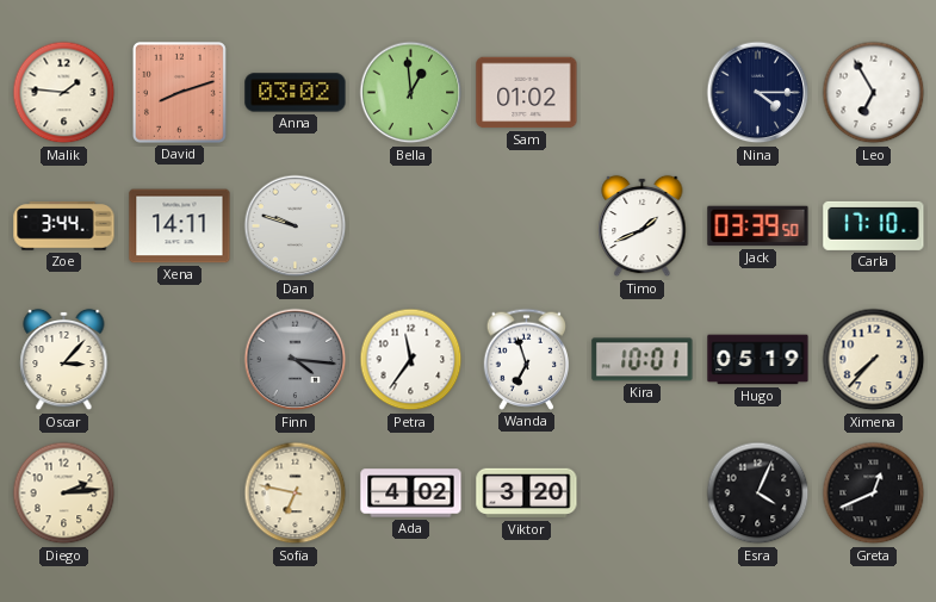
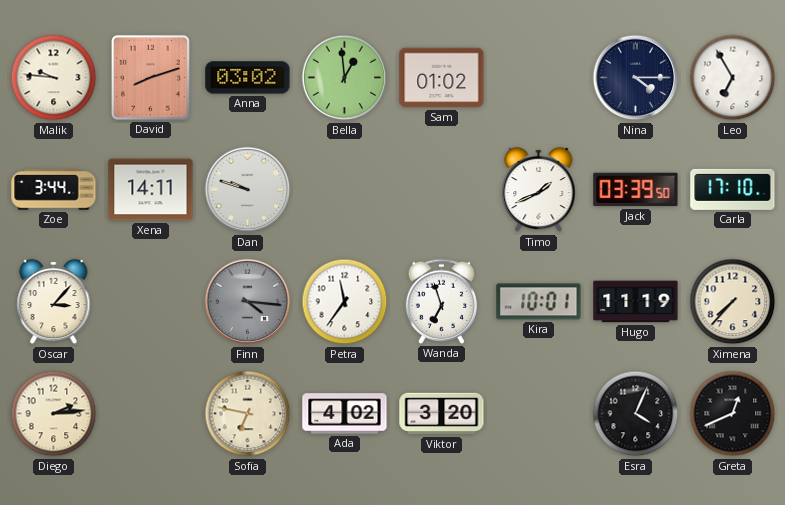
Malik: 1:46 -> 9:46 (54, 78)
Hugo: 05:19 -> 11:19 (636, 302)
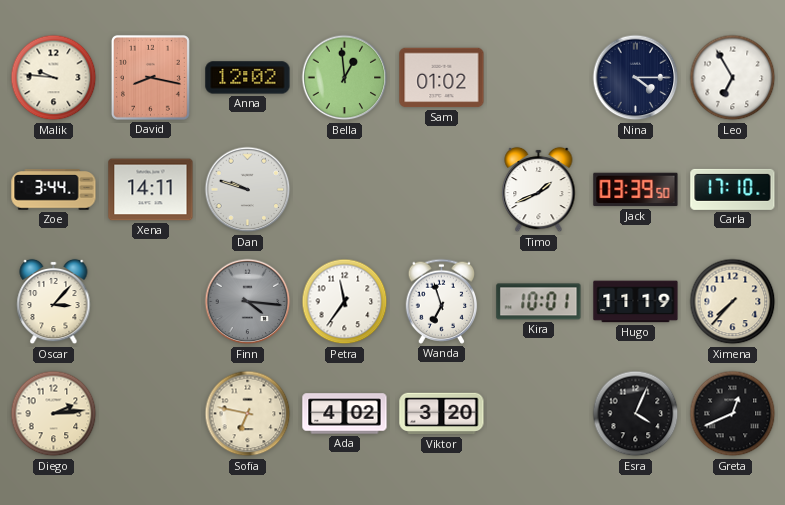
David: 8:12 -> 8:17 (150, 77)
Anna: 03:02 -> 12:02 (248, 78)
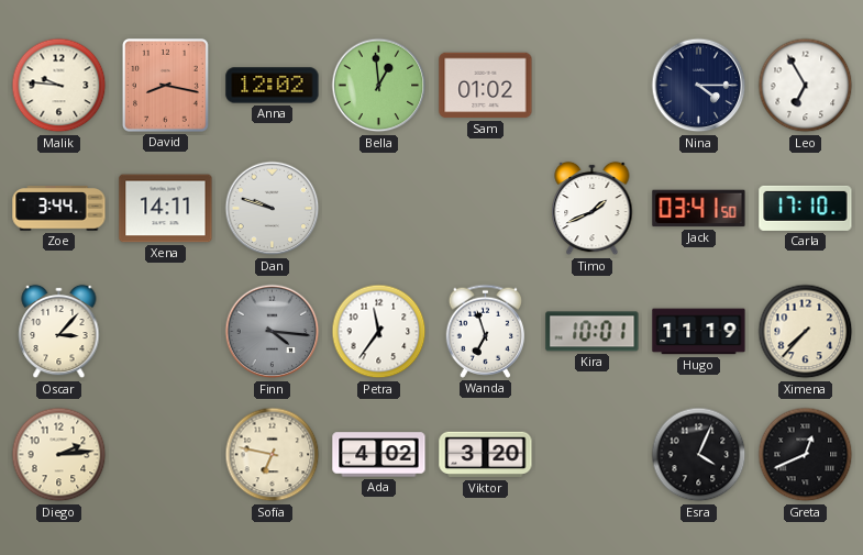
Jack: 03:39 -> 03:41 (699, 209)
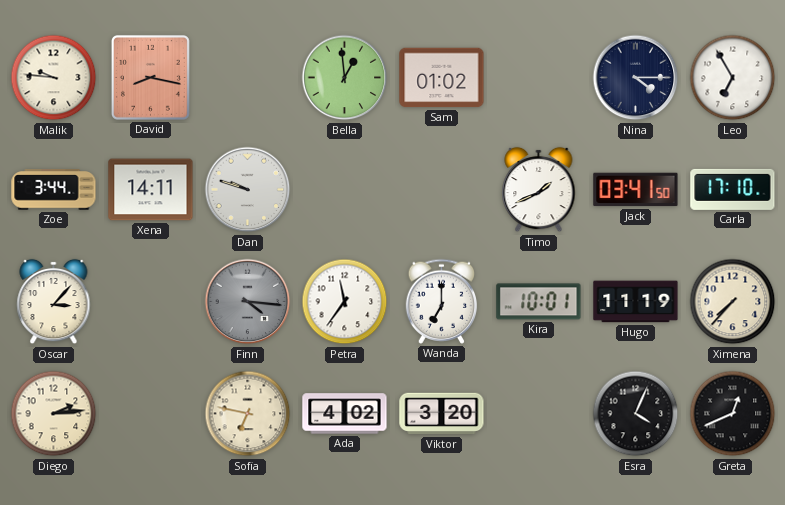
Anna: 12:02 -> none (273, 86)
Wanda: 6:57 -> 7:00 (442, 301)
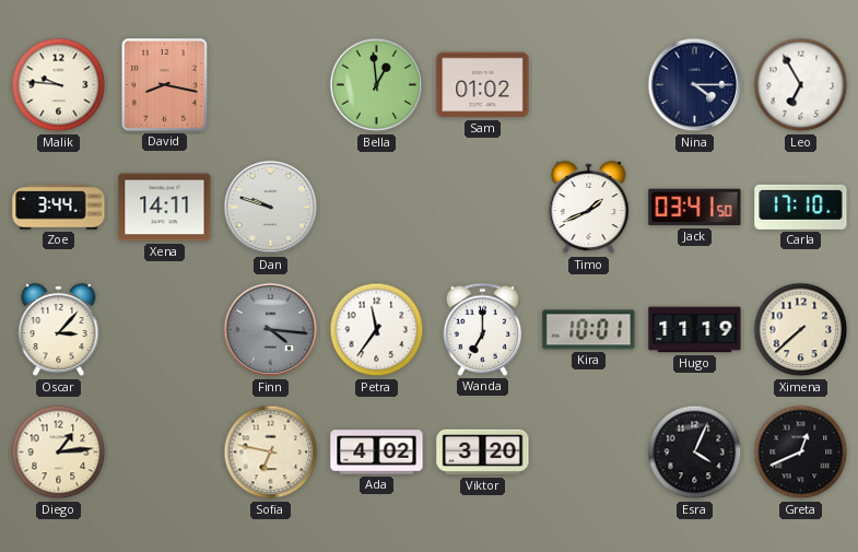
Ximena: 7:37 -> 7:38 (801, 330)
Diego: 2:14 -> 1:14 (59, 453)
